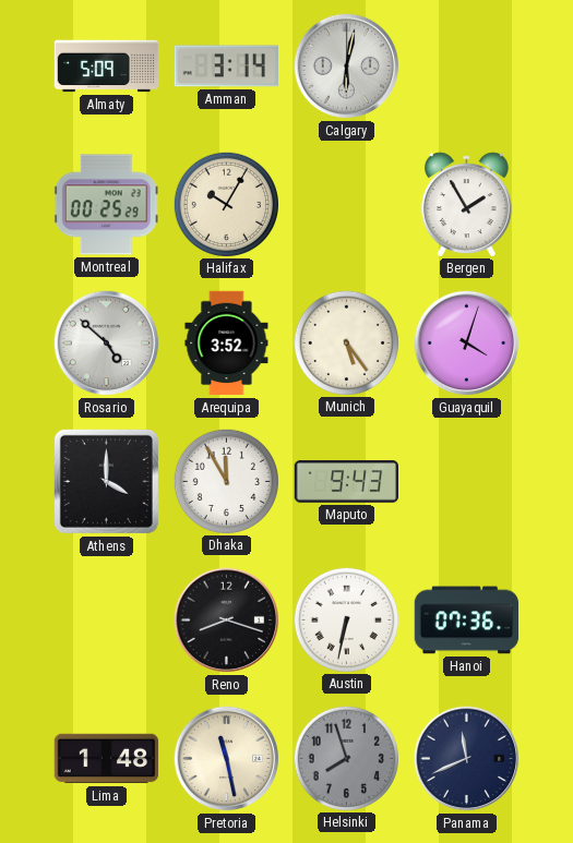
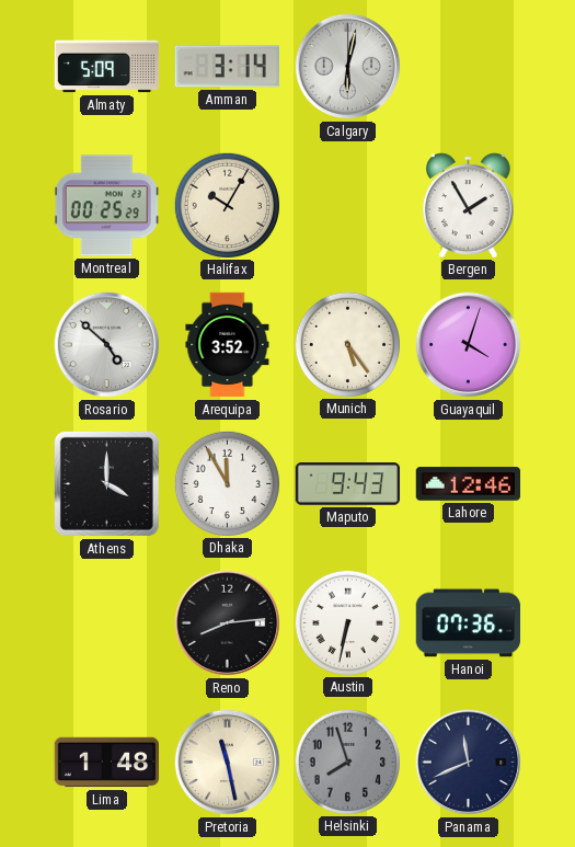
Lahore: none -> 12:46 (469, 484)
Reno: 8:18 -> 8:14 (228, 623)
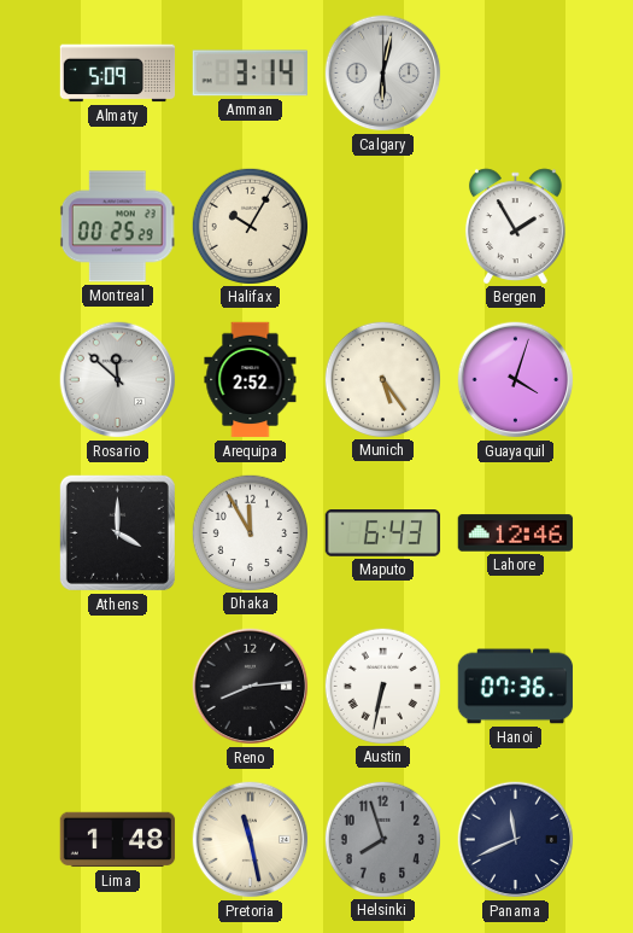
Rosario: 4:52 -> 11:52 (118, 380)
Arequipa: 3:52 -> 2:52 (251, 380)
Maputo: 9:43 -> 6:43 (383, 533)
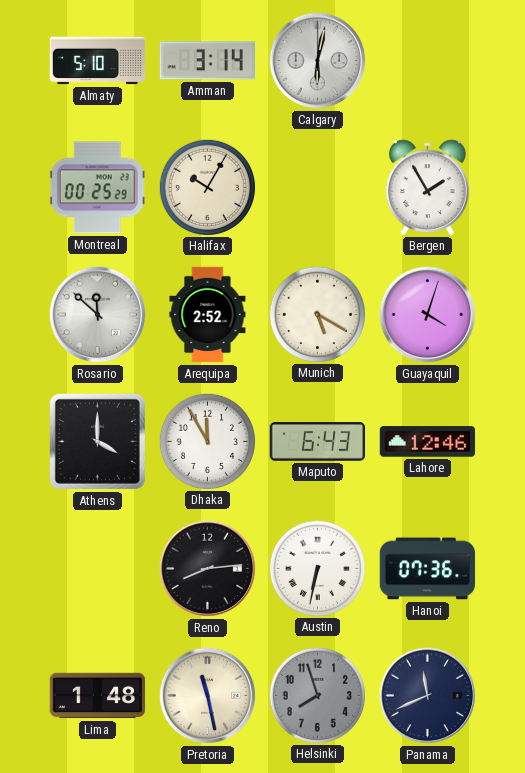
Almaty: 5:09 -> 5:10 (98, 61)
Munich: 5:24 -> 5:20 (317, 314)
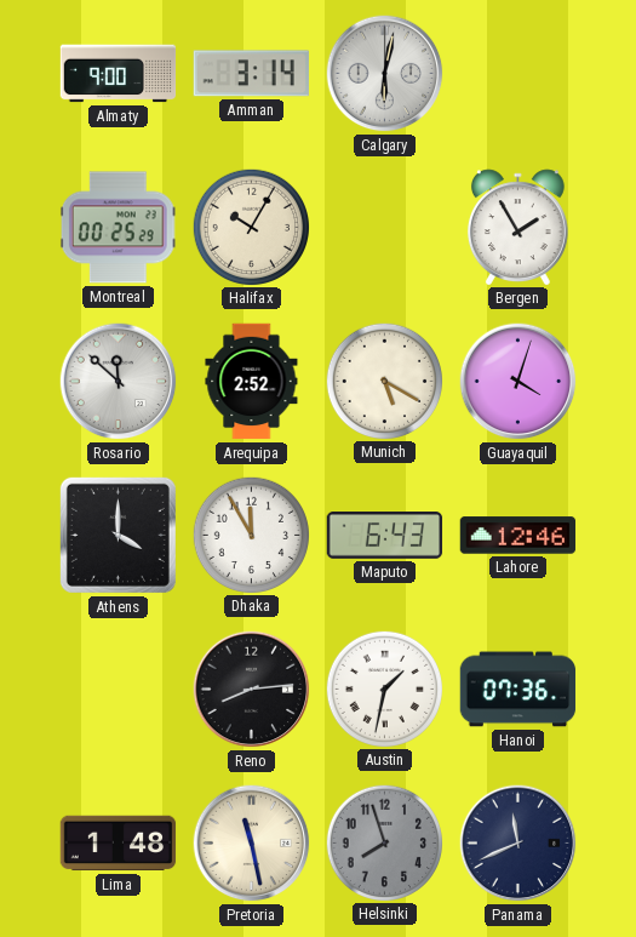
Almaty: 5:10 -> 9:00 (119, 74)
Austin: 6:32 -> 1:32 (384, 689)
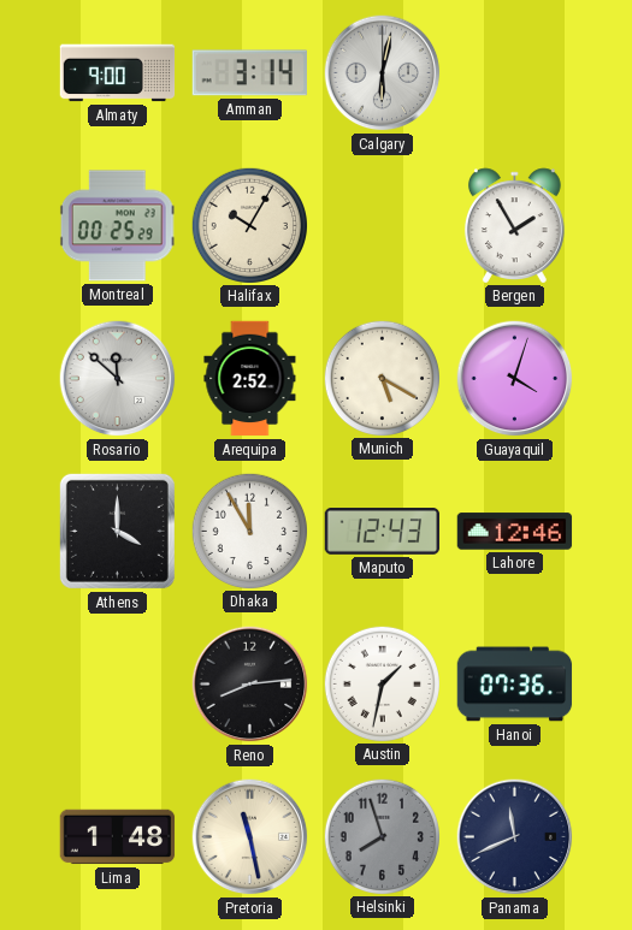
Maputo: 6:43 -> 12:43 (383, 532)
